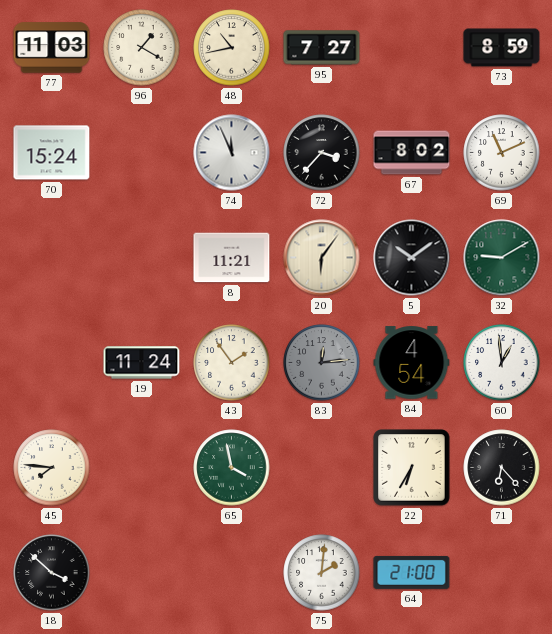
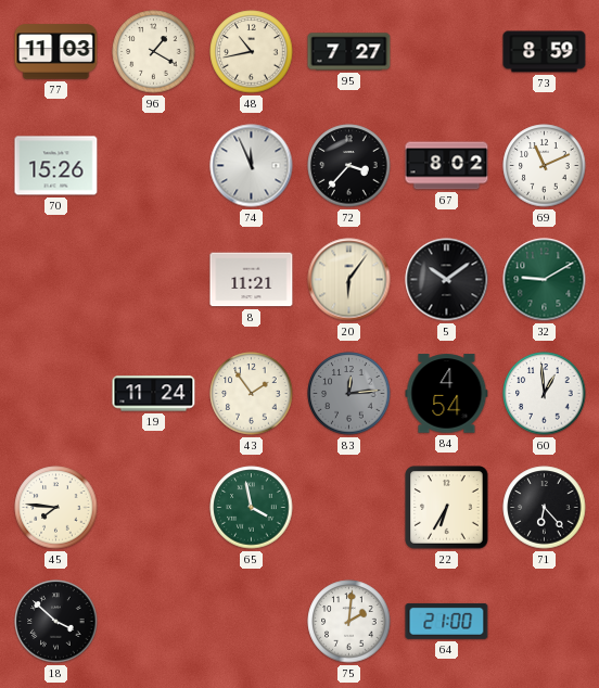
70: 15:24 -> 15:26 (56, 166)
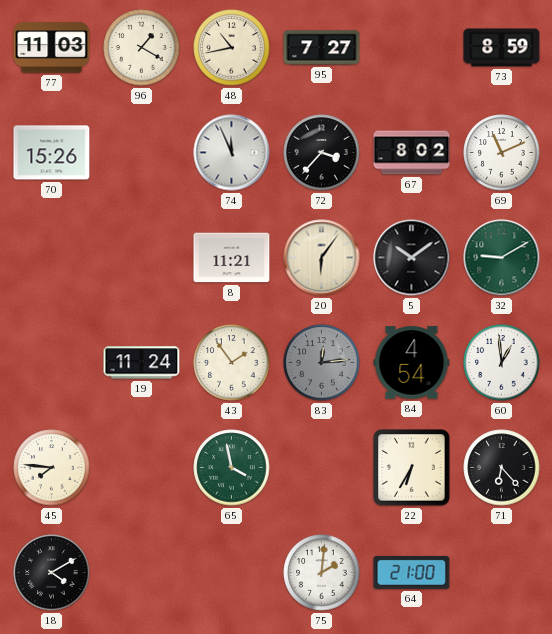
18: 3:52 -> 4:10 (52, 573)
